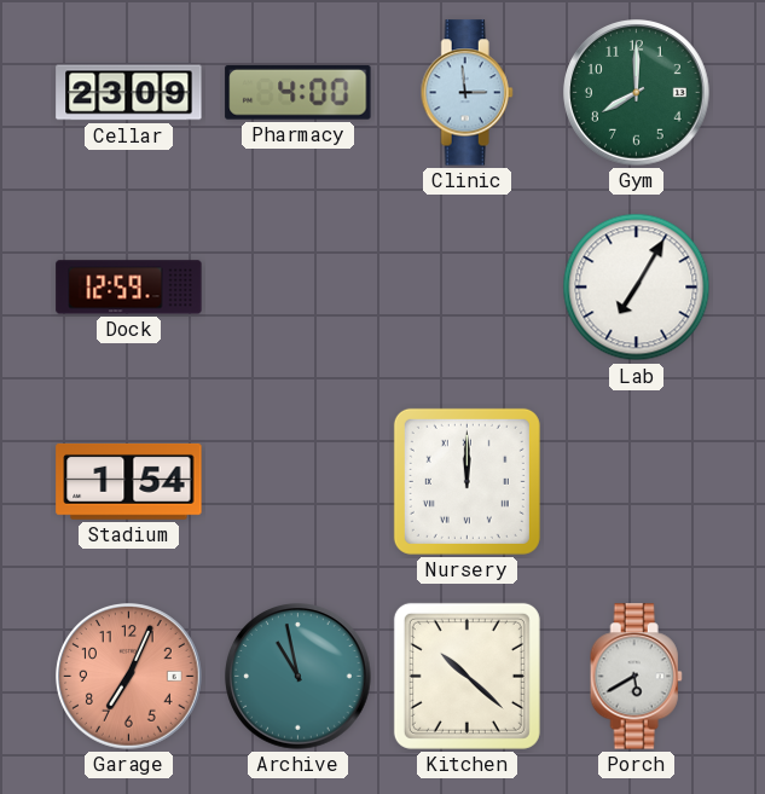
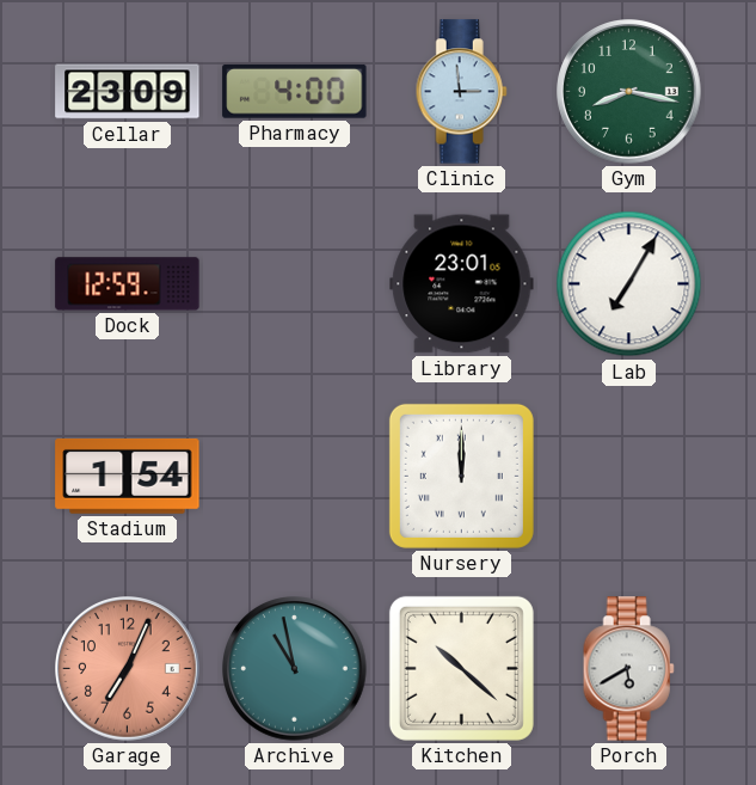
Gym: 8:00 -> 8:17 (629, 92)
Library: none -> 23:01 (462, 284)
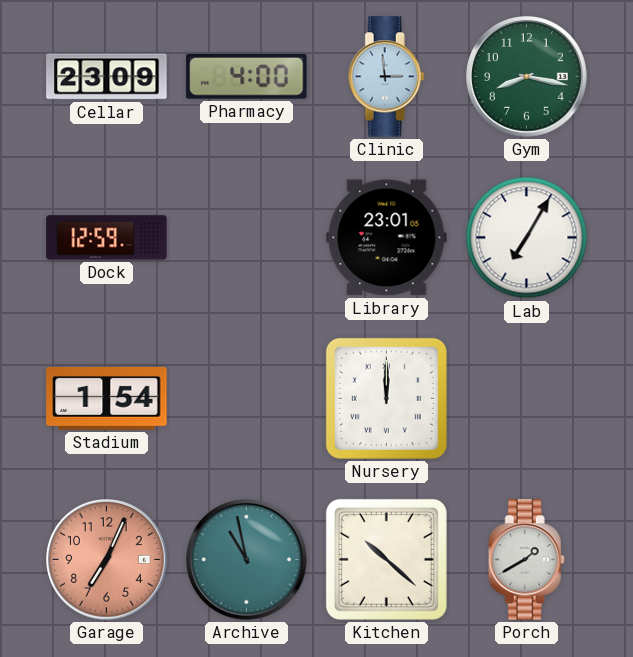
Porch: 5:40 -> 1:40 (526, 560)
